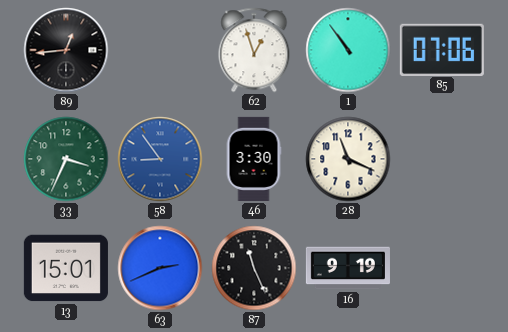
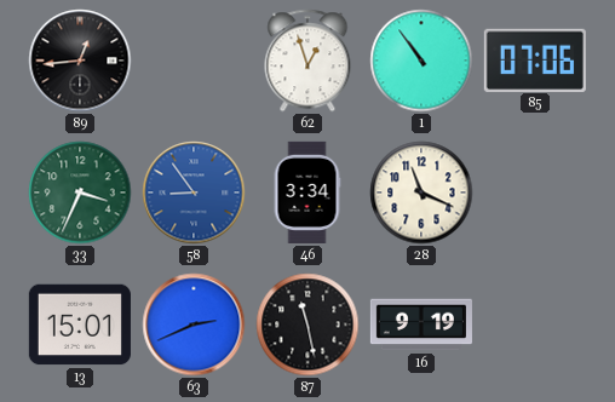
46: 3:30 -> 3:34 (307, 193)
87: 11:26 -> 11:28 (307, 325)
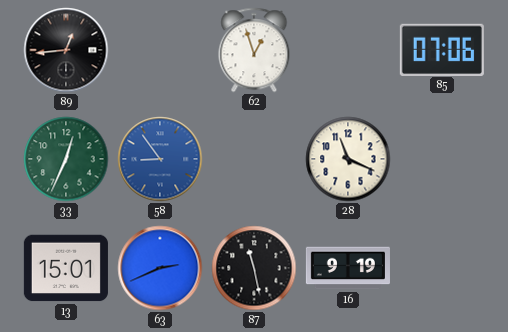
1: 10:54 -> none (421, 61)
33: 3:34 -> 12:34 (66, 159)
46: 3:34 -> none (307, 193)
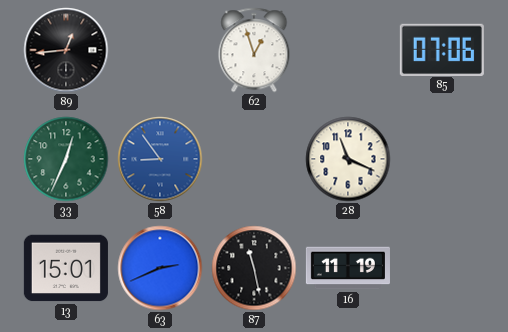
16: 9:19 -> 11:19 (348, 268)
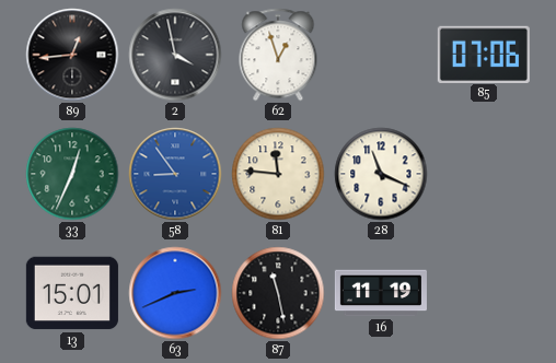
2: none -> 3:58 (175, 55)
81: none -> 11:46 (278, 174)
